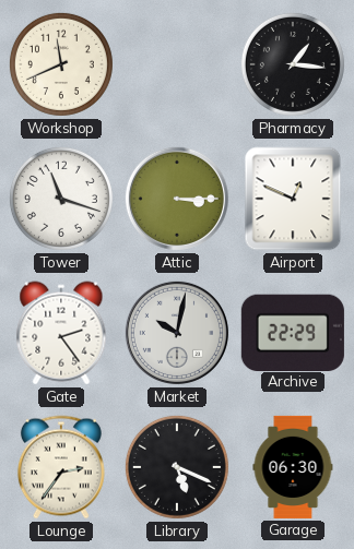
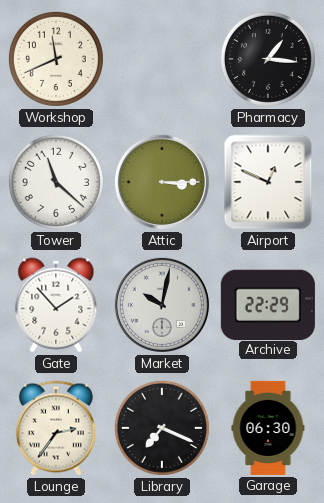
Tower: 11:18 -> 11:22 (56, 182)
Gate: 2:24 -> 1:53 (56, 305)
Library: 5:19 -> 7:19 (162, 428)
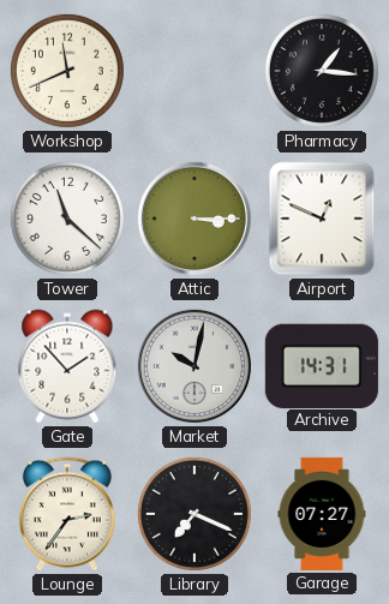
Archive: 22:29 -> 14:31 (322, 365)
Garage: 06:30 -> 07:27 (322, 514)
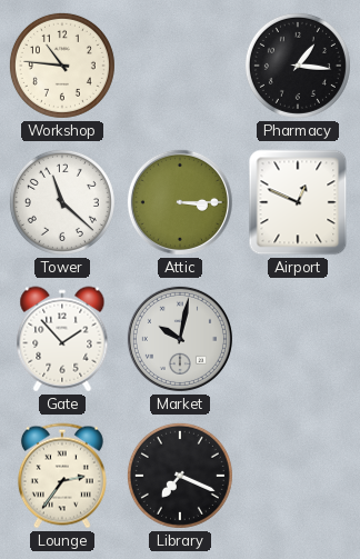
Workshop: 11:41 -> 10:46 (62, 66)
Archive: 14:31 -> none (322, 365)
Garage: 07:27 -> none (322, 514)
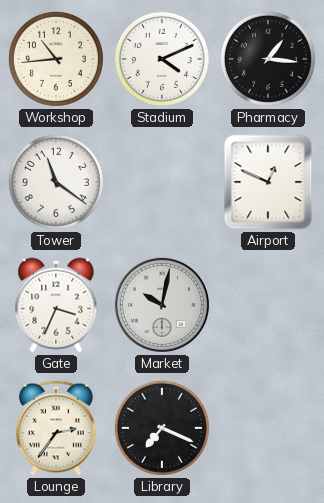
Workshop: 10:46 -> 10:44 (56, 59)
Stadium: none -> 4:11 (162, 59)
Tower: 11:22 -> 11:21 (56, 182)
Attic: 3:15 -> none (180, 202)
Gate: 1:53 -> 3:34 (56, 305)
